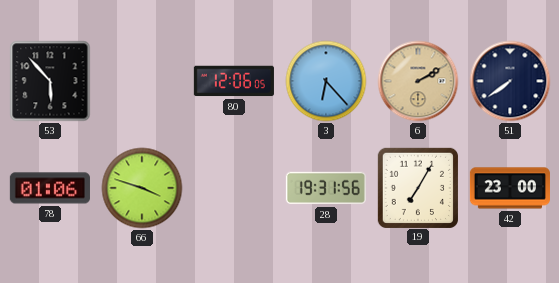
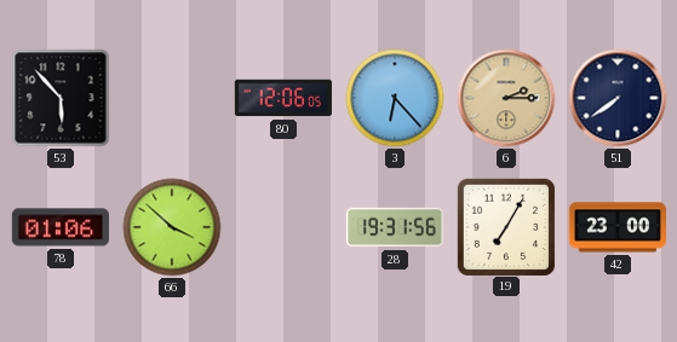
6: 2:10 -> 2:15 (506, 98)
66: 3:48 -> 3:52 (172, 227)
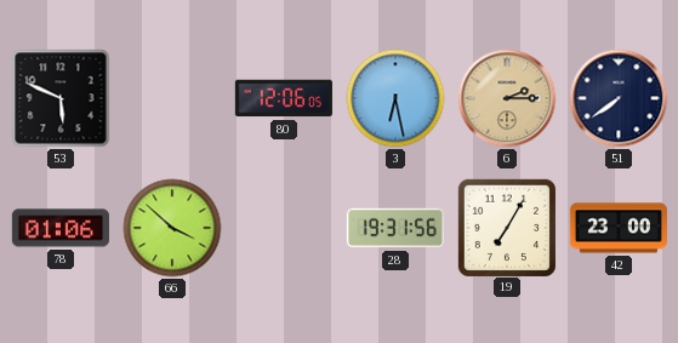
53: 5:53 -> 5:49 (61, 98)
3: 6:23 -> 6:28 (395, 98)
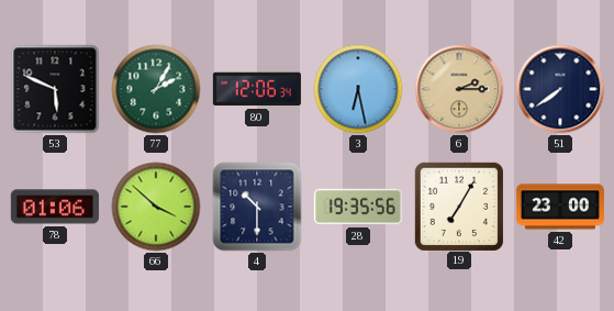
77: none -> 2:05 (156, 89)
80: 12:06:05 -> 12:06:34 (257, 89)
4: none -> 10:30 (257, 207)
28: 19:31 -> 19:35 (358, 207)
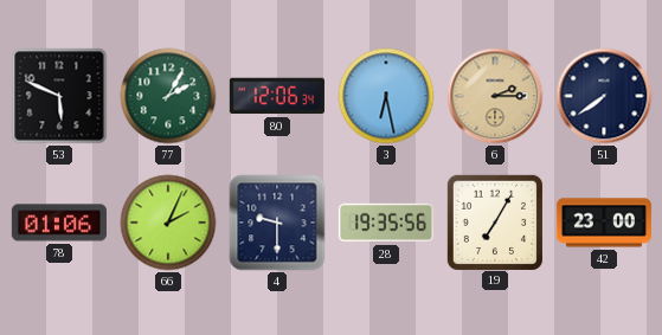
66: 3:52 -> 2:04 (168, 223)
4: 10:30 -> 9:30 (277, 223)
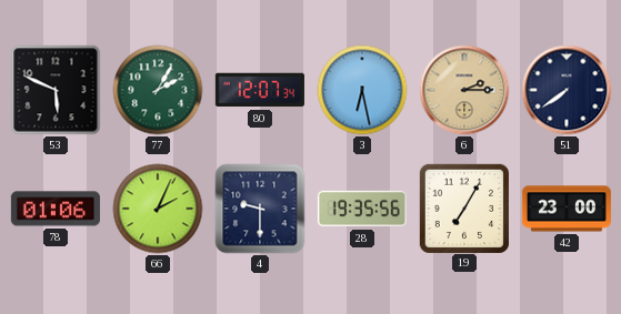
80: 12:06 -> 12:07 (260, 90)
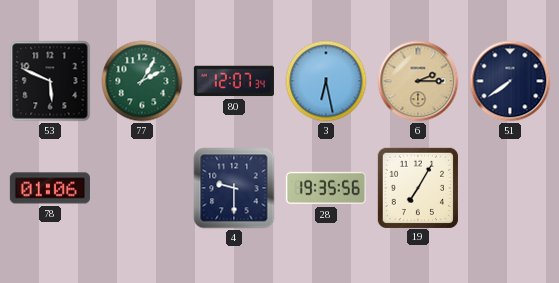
66: 2:04 -> none (158, 209)
42: 23:00 -> none (567, 209)
